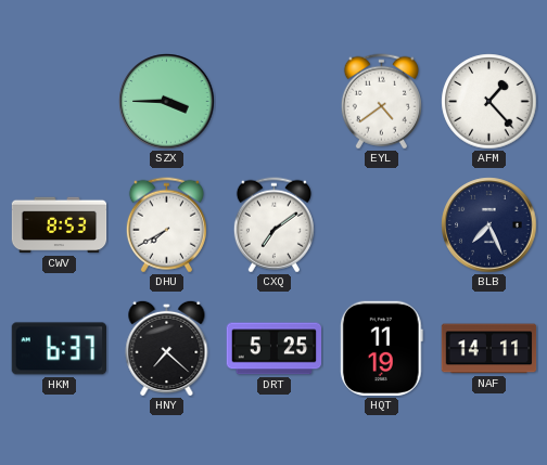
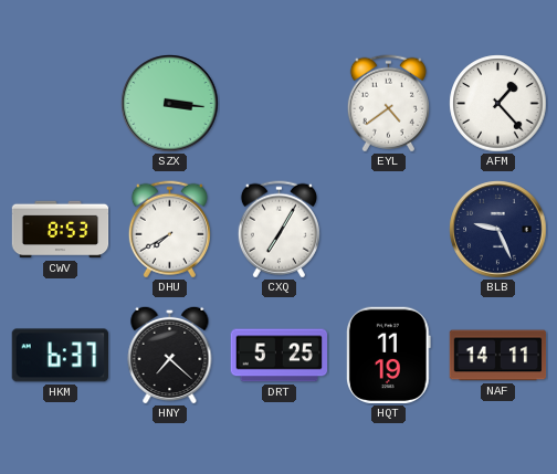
SZX: 3:45 -> 3:16 (170, 104)
CXQ: 7:09 -> 7:05 (278, 230)
BLB: 7:26 -> 9:26 (498, 230)
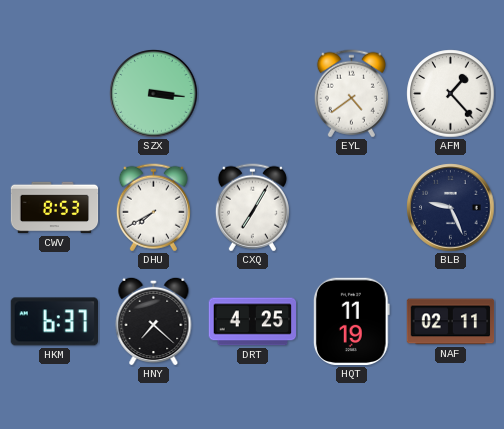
DRT: 5:25 -> 4:25 (253, 322)
NAF: 14:11 -> 02:11 (451, 322)
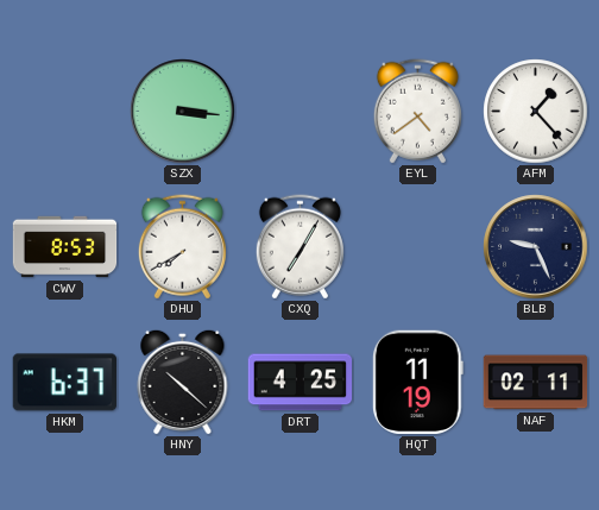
HNY: 7:22 -> 10:22 (183, 382)
